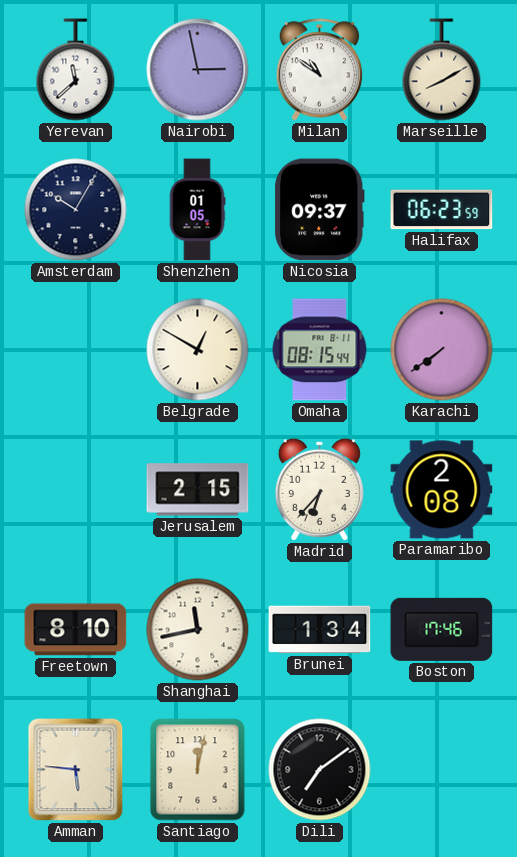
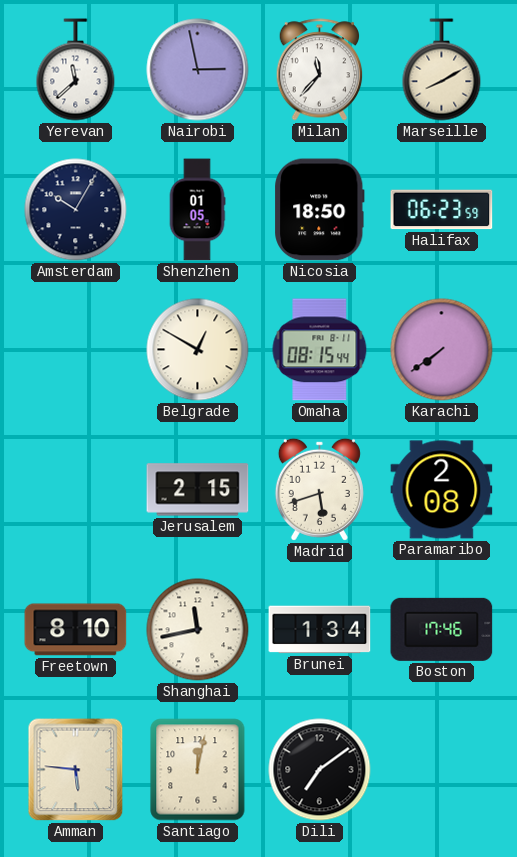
Milan: 10:51 -> 11:37 (320, 70)
Nicosia: 09:37 -> 18:50 (320, 210)
Madrid: 6:37 -> 5:42 (319, 489)
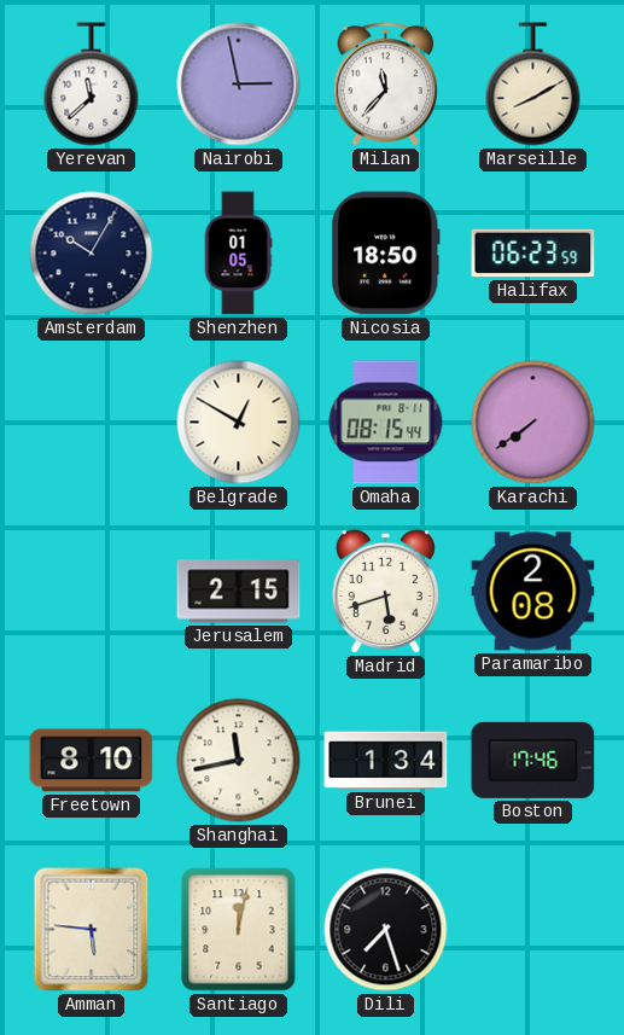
Dili: 7:09 -> 7:27 (386, 930)
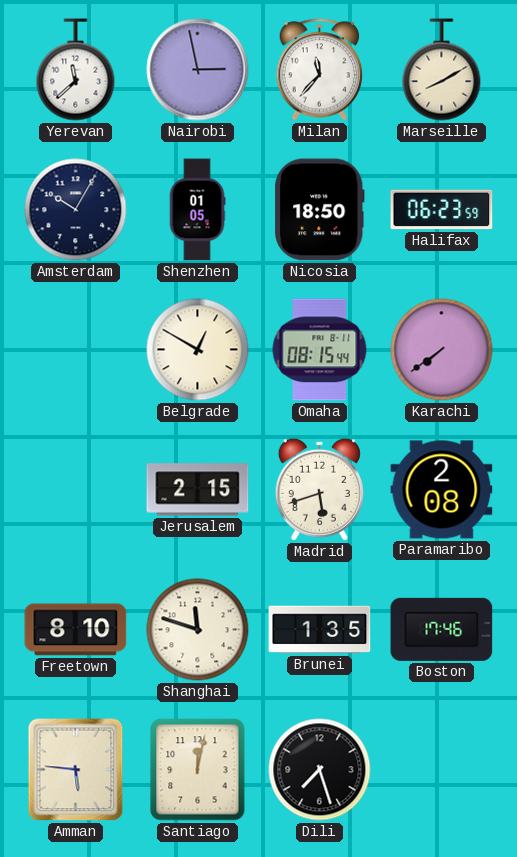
Shanghai: 11:43 -> 11:48 (198, 630)
Brunei: 1:34 -> 1:35 (320, 630)
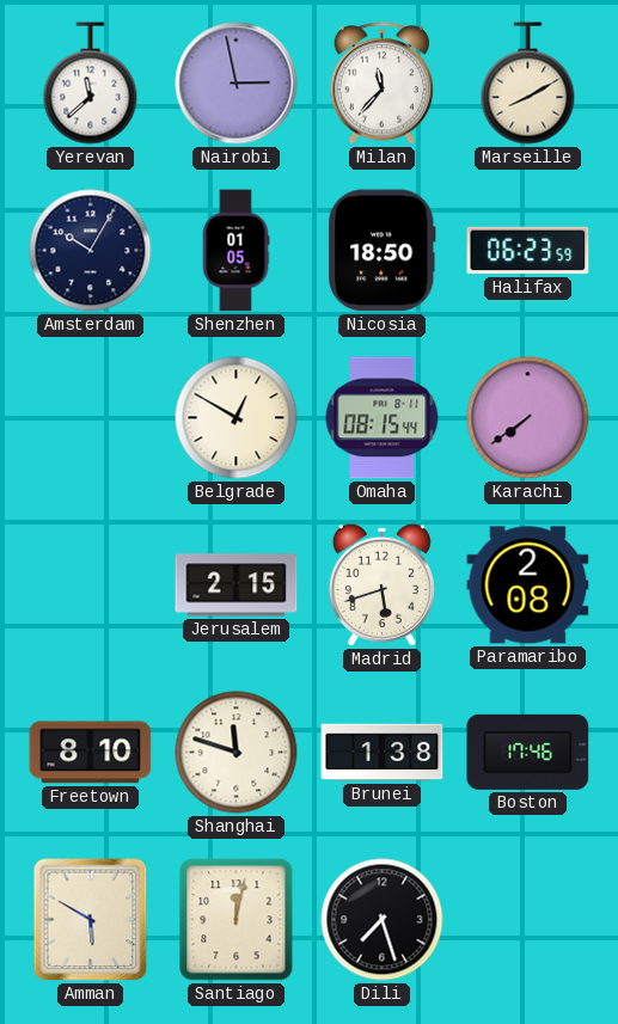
Brunei: 1:35 -> 1:38 (383, 753)
Amman: 5:46 -> 5:50 (91, 920)
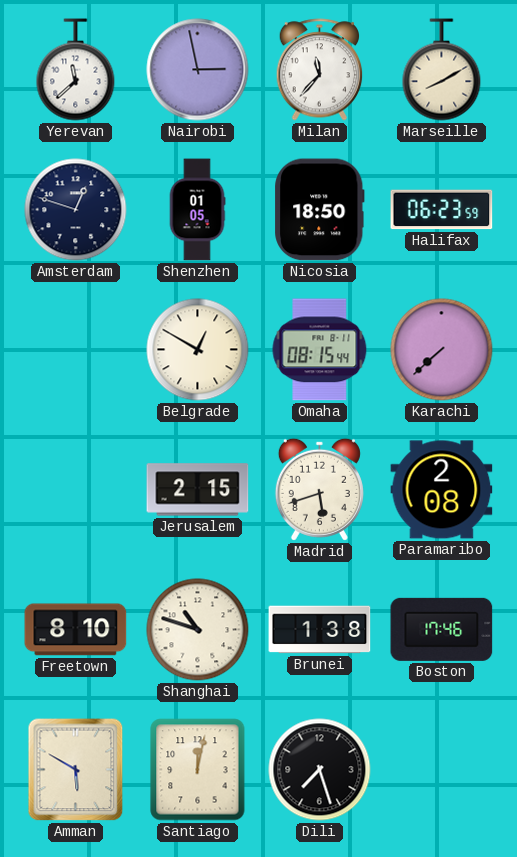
Amsterdam: 10:05 -> 12:48 (76, 210)
Karachi: 7:39 -> 7:38 (442, 350)
Shanghai: 11:48 -> 10:48 (198, 630)
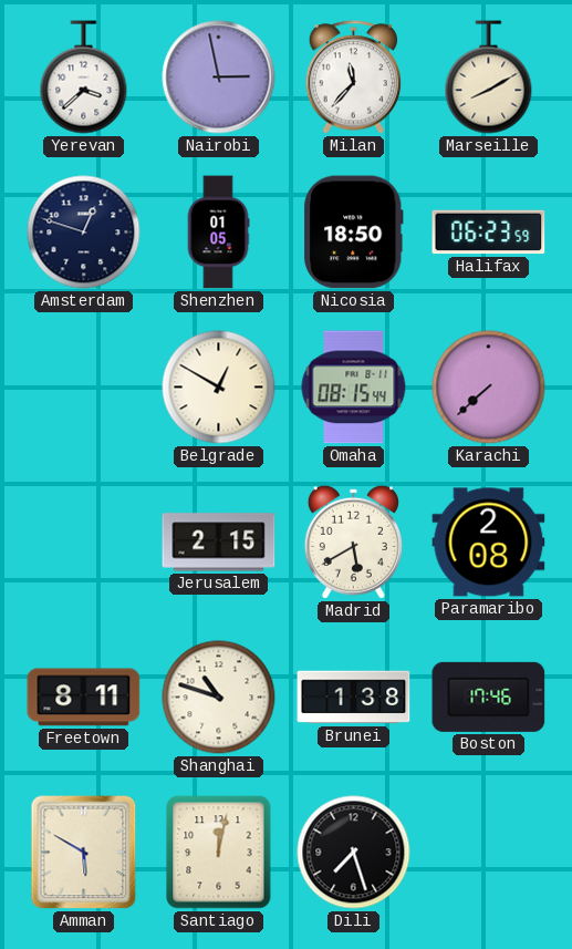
Yerevan: 11:38 -> 3:38 (84, 78)
Madrid: 5:42 -> 5:40 (353, 541)
Freetown: 8:10 -> 8:11 (84, 698)
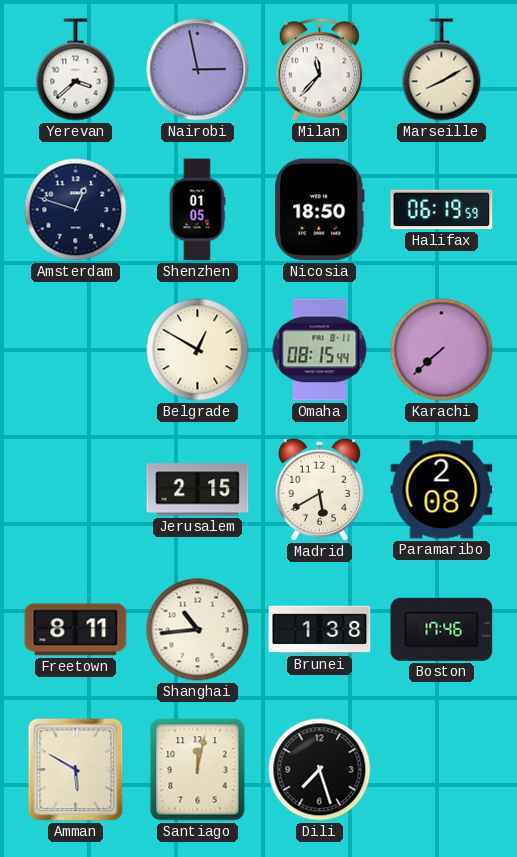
Halifax: 06:23 -> 06:19 (442, 210)
Shanghai: 10:48 -> 10:44 (198, 630)
